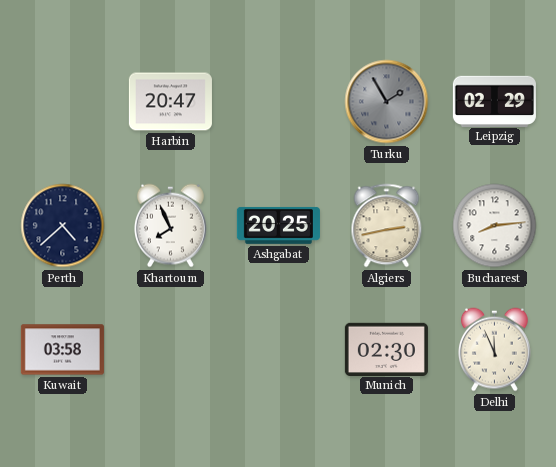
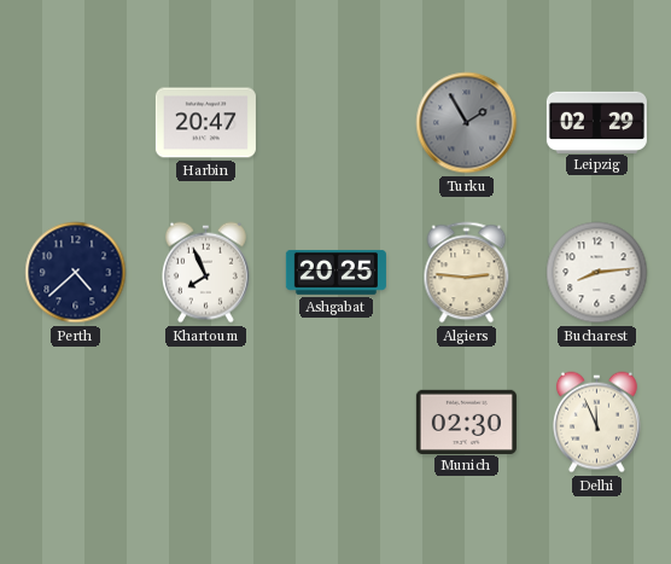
Algiers: 2:43 -> 2:46 (467, 273)
Kuwait: 03:58 -> none (62, 350)
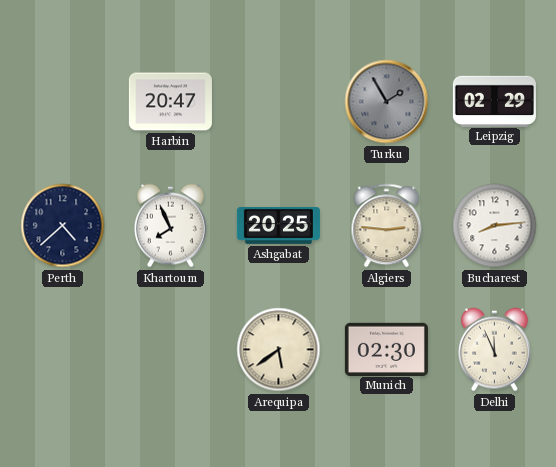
Arequipa: none -> 5:39 (279, 350)
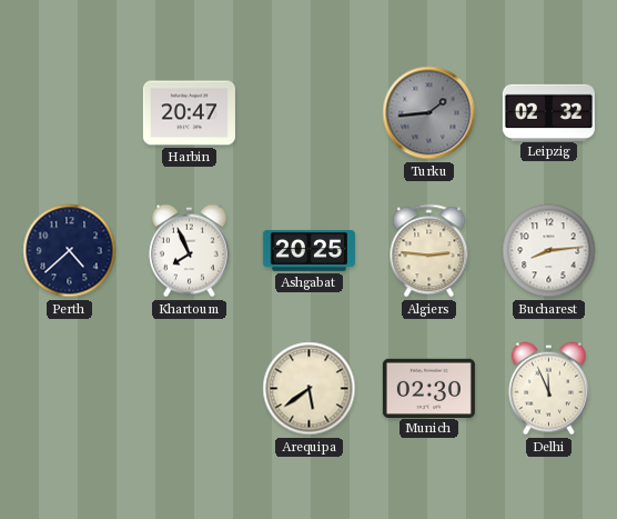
Turku: 1:55 -> 1:44 (429, 113)
Leipzig: 02:29 -> 02:32 (548, 112)
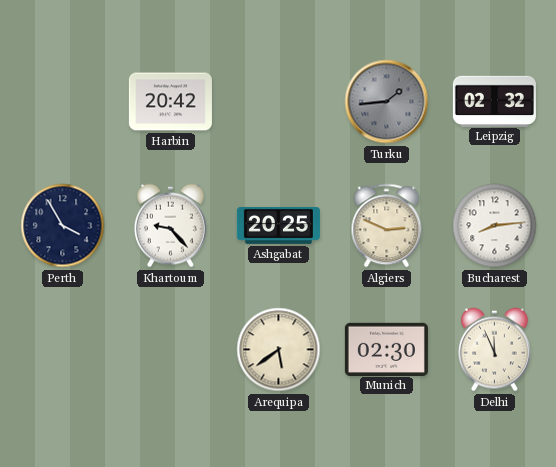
Harbin: 20:47 -> 20:42 (170, 102)
Perth: 4:38 -> 3:55 (63, 226)
Khartoum: 7:56 -> 9:23 (170, 226)
Algiers: 2:46 -> 2:49 (387, 226)
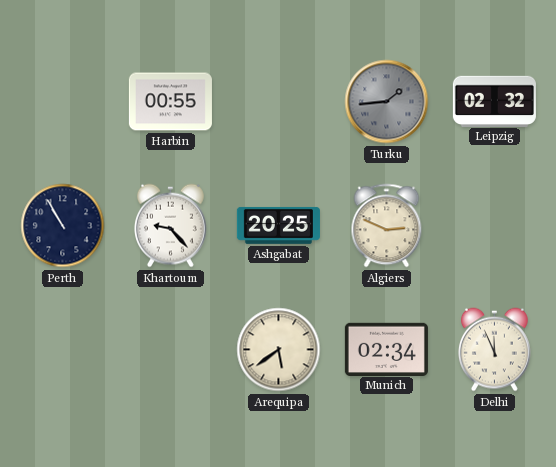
Harbin: 20:42 -> 00:55 (170, 102)
Perth: 3:55 -> 10:55 (63, 226)
Bucharest: 8:14 -> none (495, 226)
Munich: 02:30 -> 02:34 (386, 349)
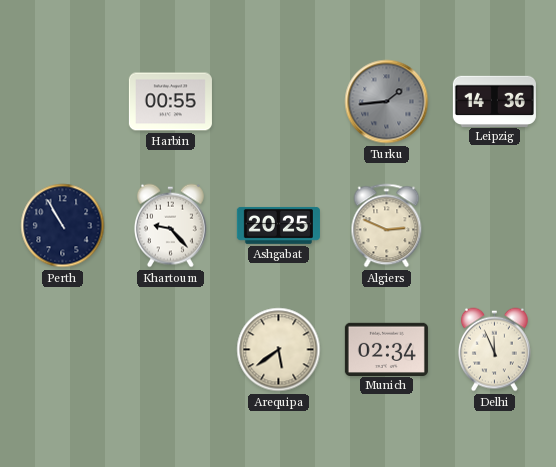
Leipzig: 02:32 -> 14:36 (494, 101)
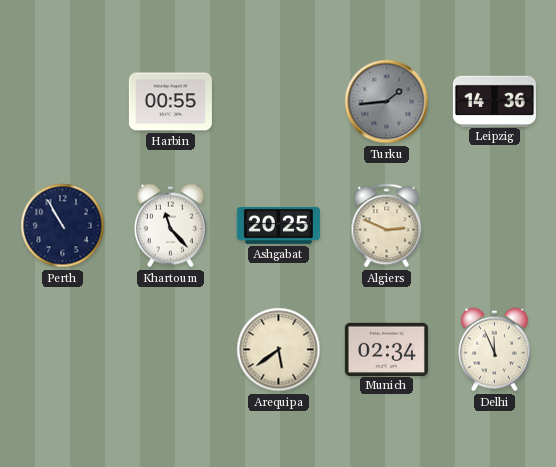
Khartoum: 9:23 -> 11:23 (170, 226)
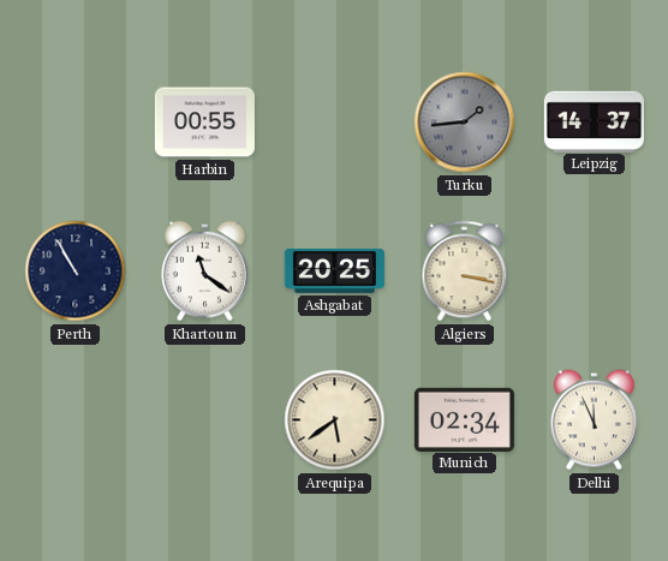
Leipzig: 14:36 -> 14:37 (594, 121)
Khartoum: 11:23 -> 11:21 (204, 271)
Algiers: 2:49 -> 3:17 (465, 271)
